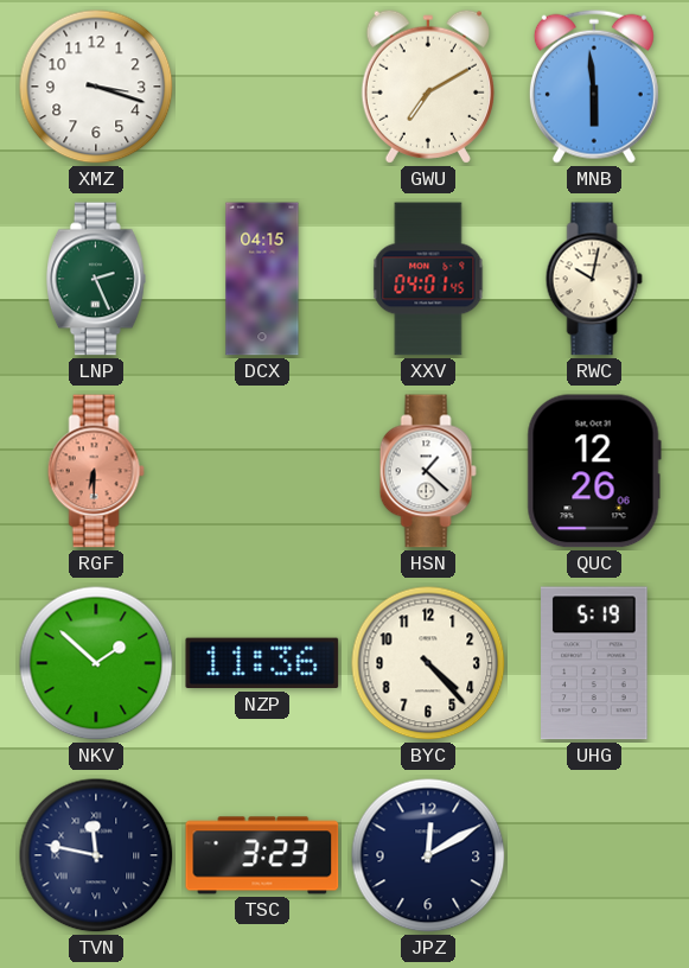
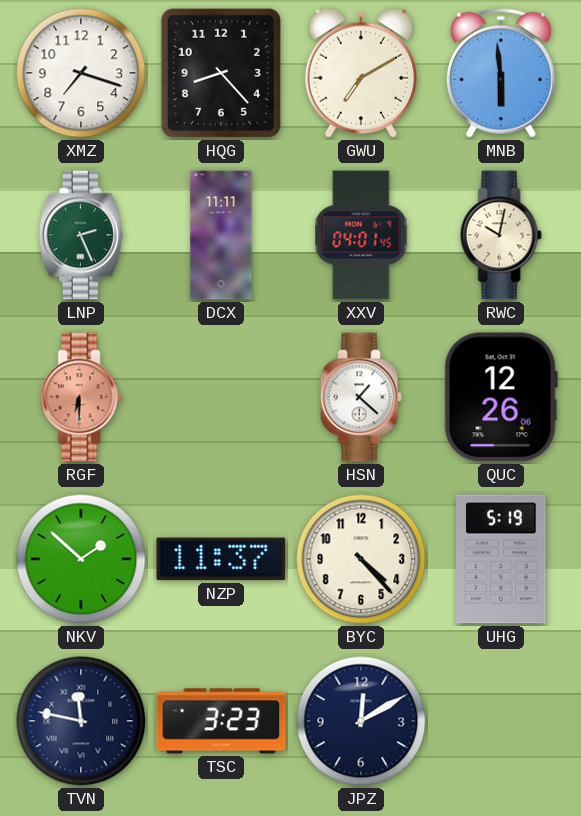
XMZ: 3:18 -> 7:18 (81, 73)
HQG: none -> 8:23 (221, 73)
DCX: 04:15 -> 11:11 (221, 235)
NZP: 11:36 -> 11:37 (221, 559)
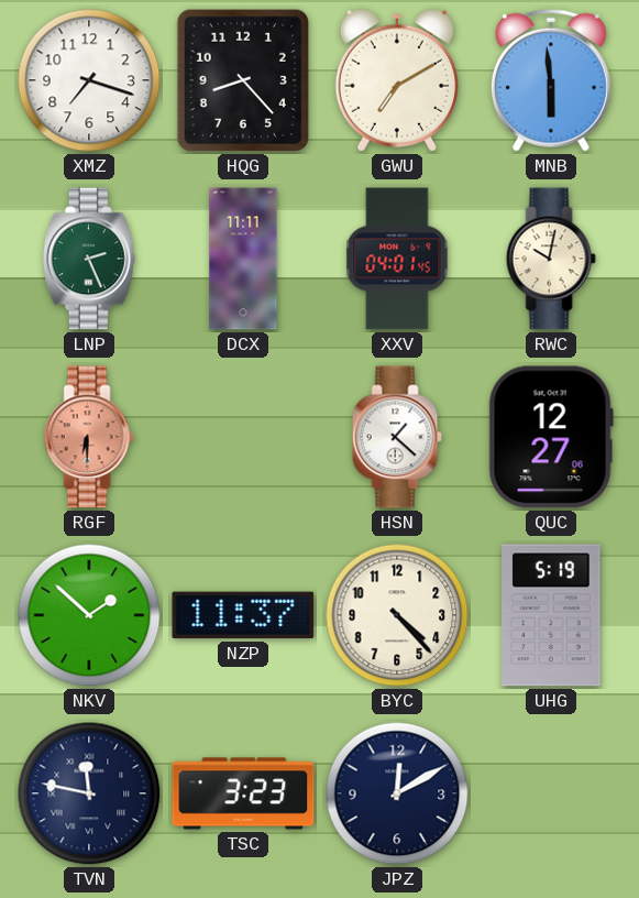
QUC: 12:26 -> 12:27 (551, 437)
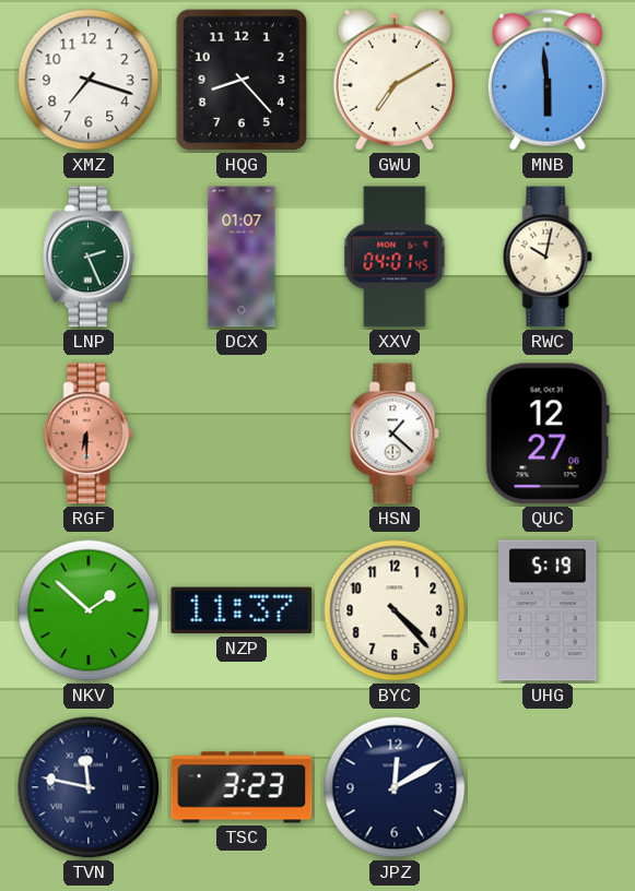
DCX: 11:11 -> 01:07 (242, 257)
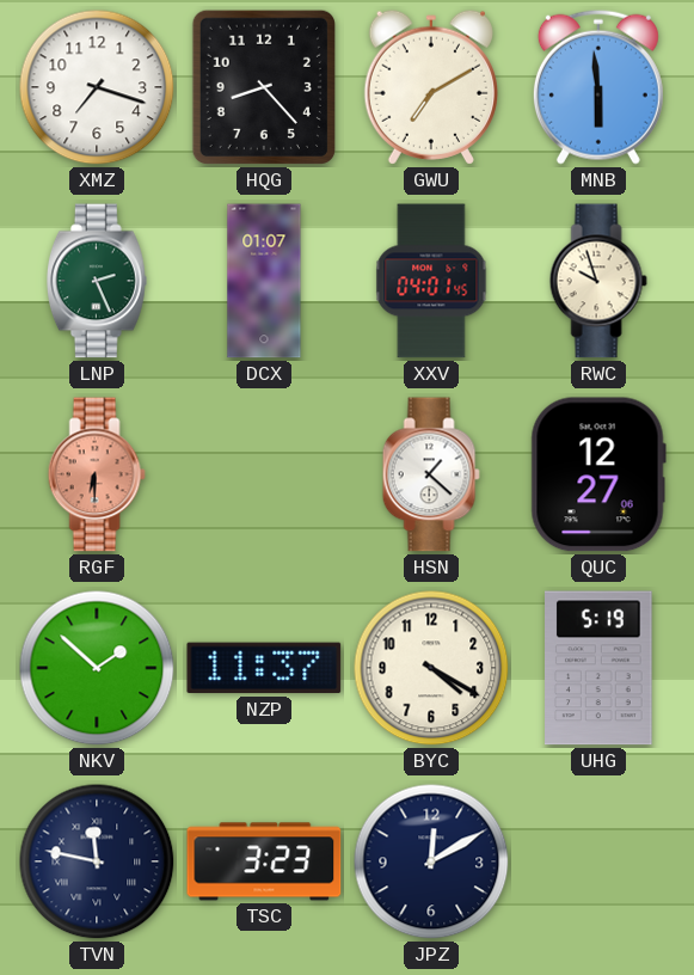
RWC: 10:02 -> 9:57 (598, 281)
BYC: 4:23 -> 4:20 (431, 668)
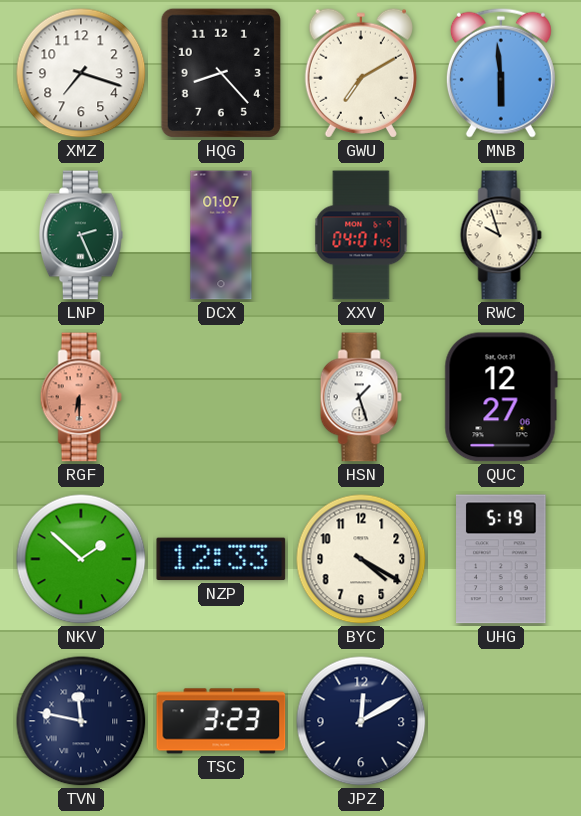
HSN: 1:22 -> 1:27 (361, 397)
NZP: 11:37 -> 12:33 (221, 559)
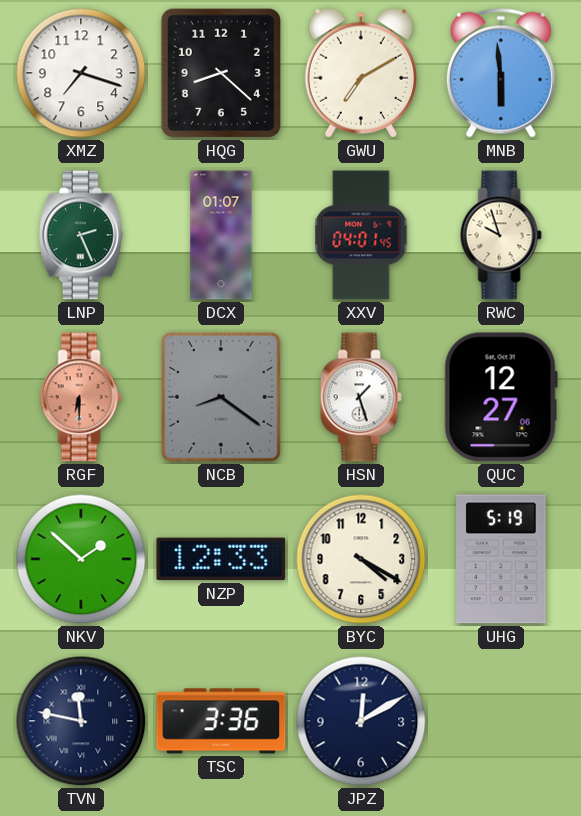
HQG: 8:23 -> 8:22 (221, 73)
NCB: none -> 8:21 (221, 397)
TSC: 3:23 -> 3:36 (221, 721)
